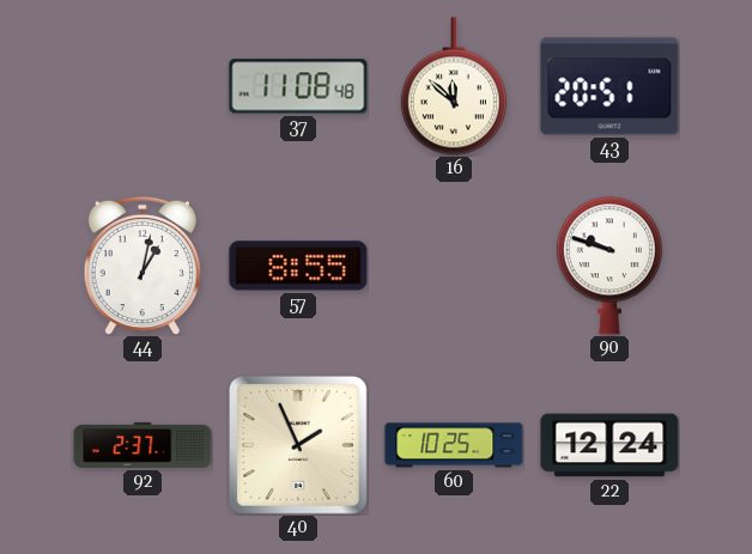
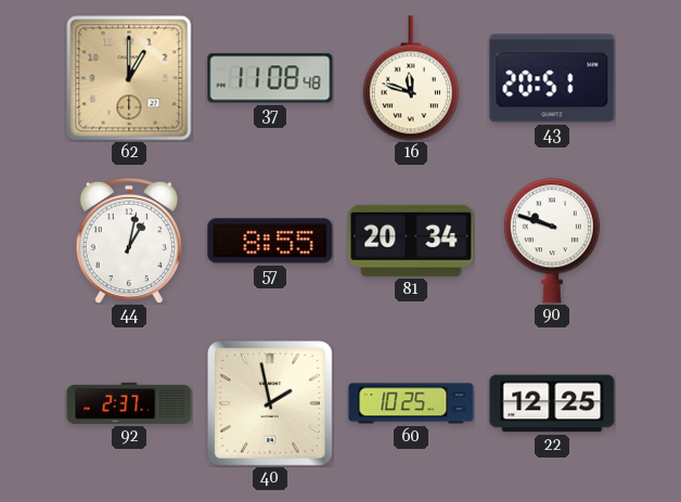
62: none -> 1:00 (129, 78)
16: 11:52 -> 11:48 (411, 78)
81: none -> 20:34 (411, 241)
40: 1:56 -> 1:58 (270, 403)
22: 12:24 -> 12:25 (552, 403)
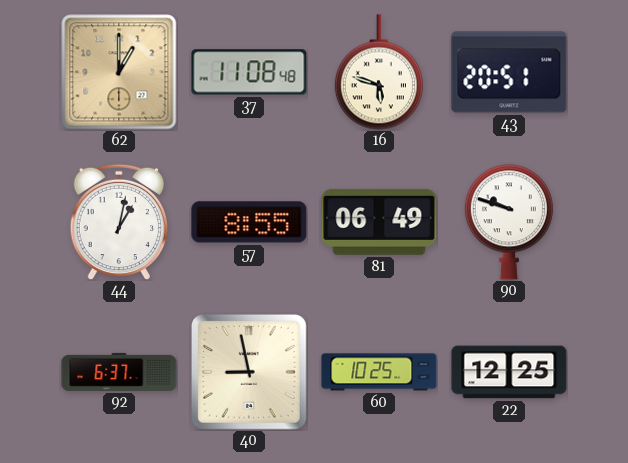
16: 11:48 -> 5:48 (379, 72)
81: 20:34 -> 06:49 (379, 222)
92: 2:37 -> 6:37 (119, 372)
40: 1:58 -> 8:58 (249, 372)
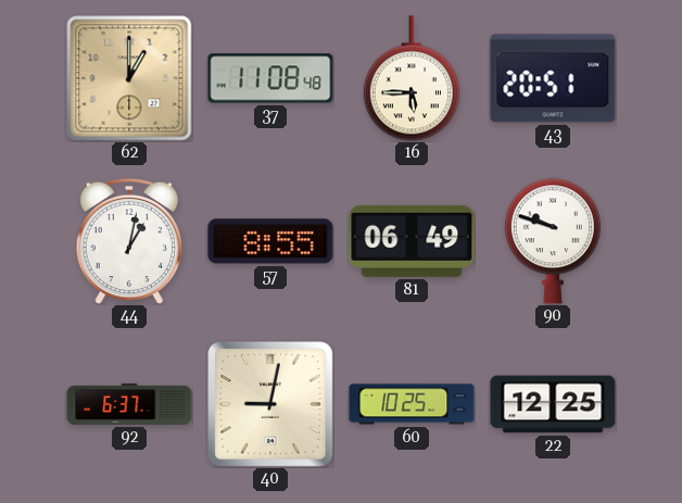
16: 5:48 -> 5:45 (412, 78)
40: 8:58 -> 9:02 (270, 404)
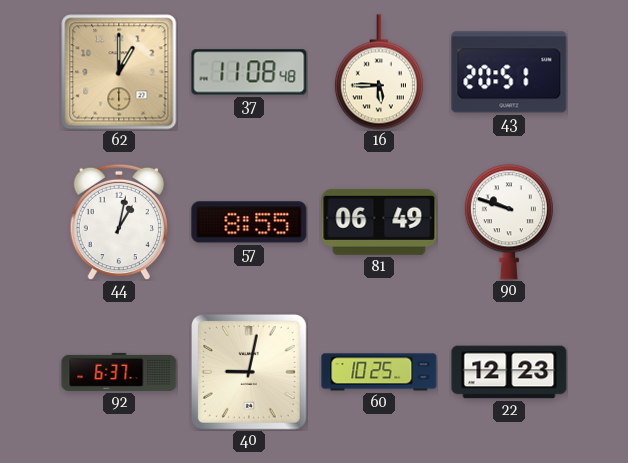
22: 12:25 -> 12:23 (509, 372)
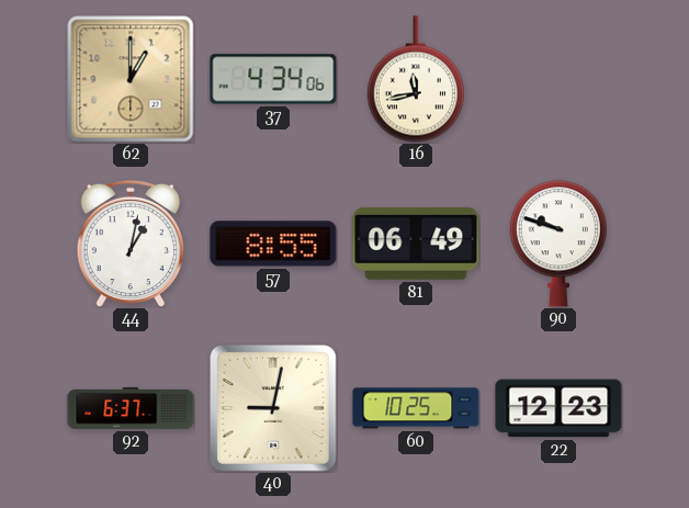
37: 11:08 -> 4:34 (273, 79)
16: 5:45 -> 11:43 (416, 79)
43: 20:51 -> none (509, 72)
